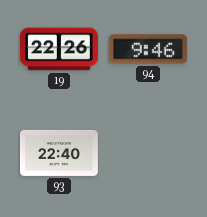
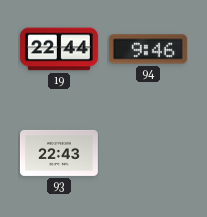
19: 22:26 -> 22:44 (59, 49)
93: 22:40 -> 22:43 (59, 153)
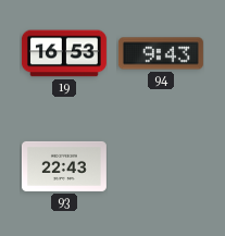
19: 22:44 -> 16:53 (64, 53)
94: 9:46 -> 9:43 (161, 53)
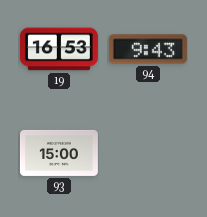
93: 22:43 -> 15:00 (59, 153)
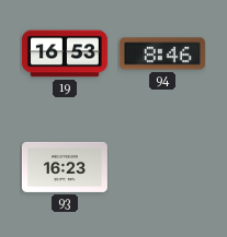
94: 9:43 -> 8:46 (162, 54)
93: 15:00 -> 16:23 (65, 167)
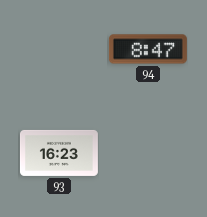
19: 16:53 -> none (65, 54)
94: 8:46 -> 8:47 (148, 49)
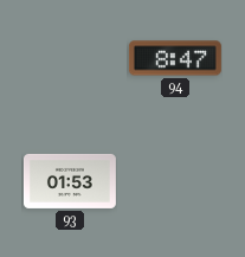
93: 16:23 -> 01:53 (70, 181)
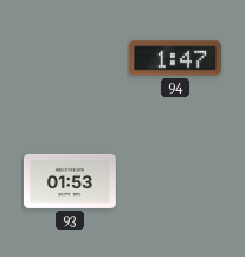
94: 8:47 -> 1:47 (175, 58)
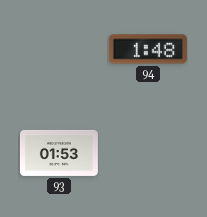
94: 1:47 -> 1:48 (148, 49)
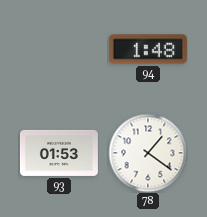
78: none -> 1:21 (148, 153)
